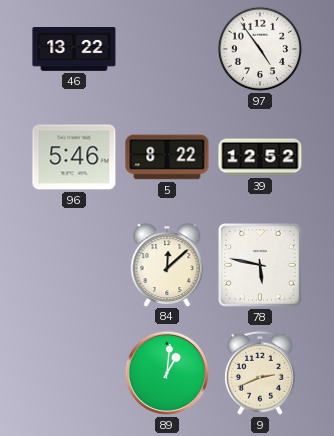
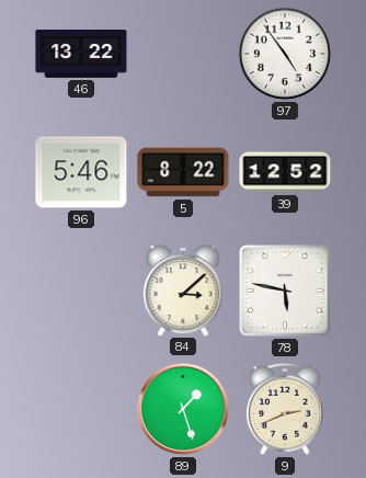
84: 12:08 -> 3:08 (183, 291)
89: 1:01 -> 1:27 (183, 409)
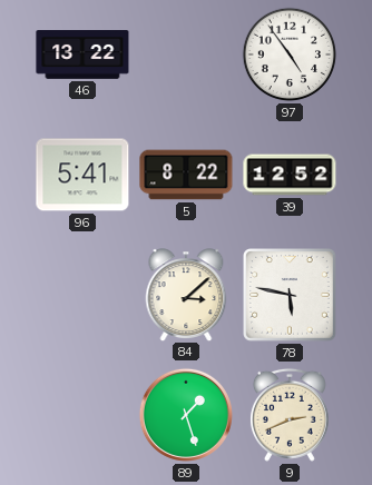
96: 5:46 -> 5:41 (82, 175)
